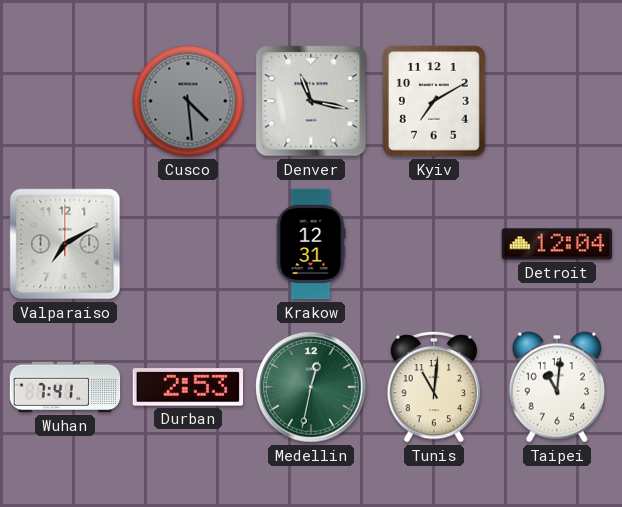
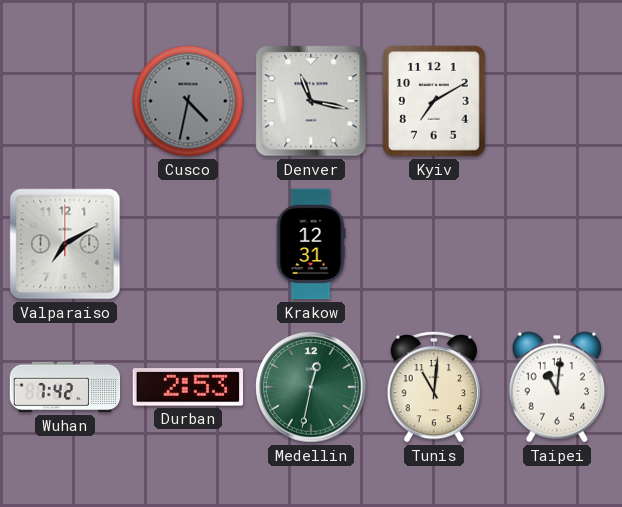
Cusco: 4:29 -> 4:32 (188, 101)
Detroit: 12:04 -> none (557, 244)
Wuhan: 7:41 -> 7:42 (65, 387)
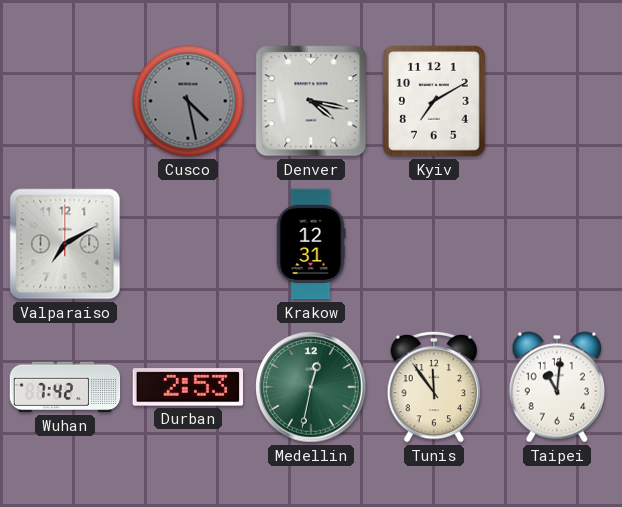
Cusco: 4:32 -> 4:28 (188, 101)
Denver: 11:17 -> 4:17 (311, 101)
Tunis: 11:01 -> 11:54 (434, 387)
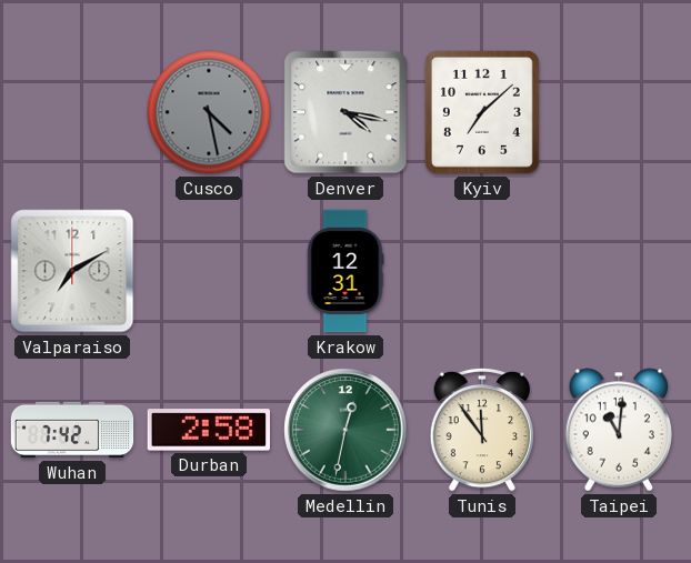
Kyiv: 7:10 -> 7:08 (482, 112)
Durban: 2:53 -> 2:58 (208, 430)
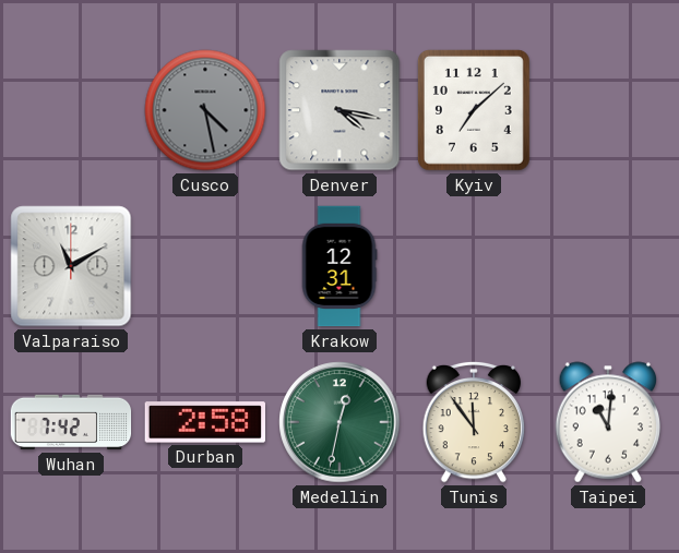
Valparaiso: 7:10 -> 11:10 (71, 266)
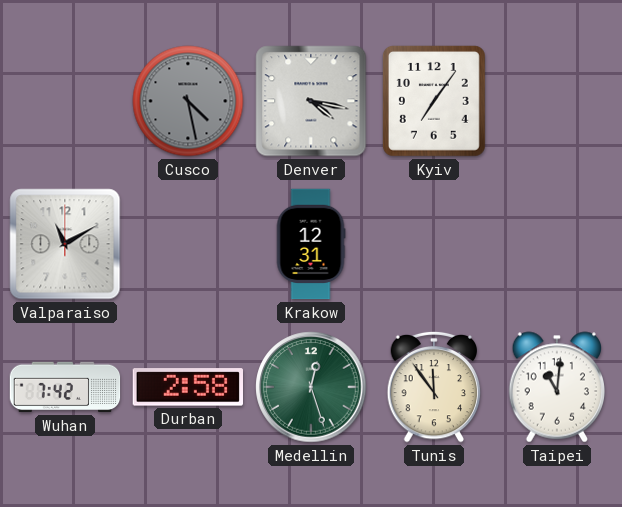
Kyiv: 7:08 -> 7:06 (434, 101)
Medellin: 12:32 -> 12:27 (311, 387)
